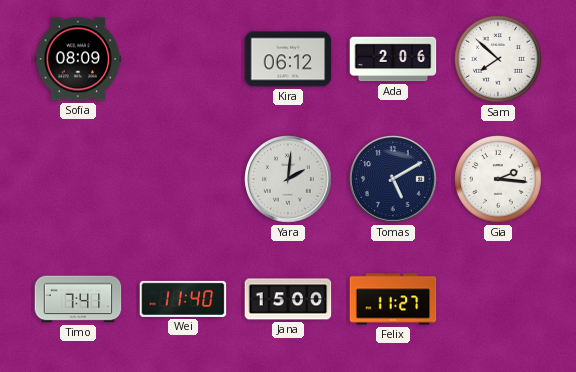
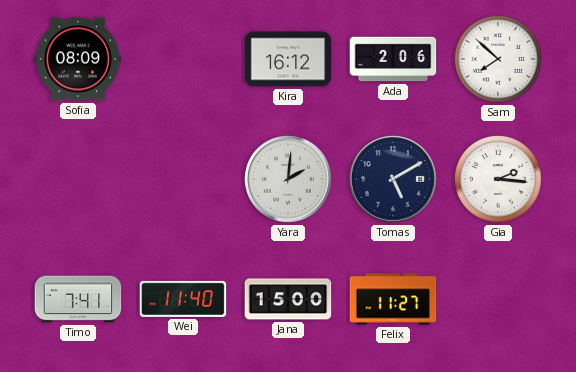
Kira: 06:12 -> 16:12 (288, 59)
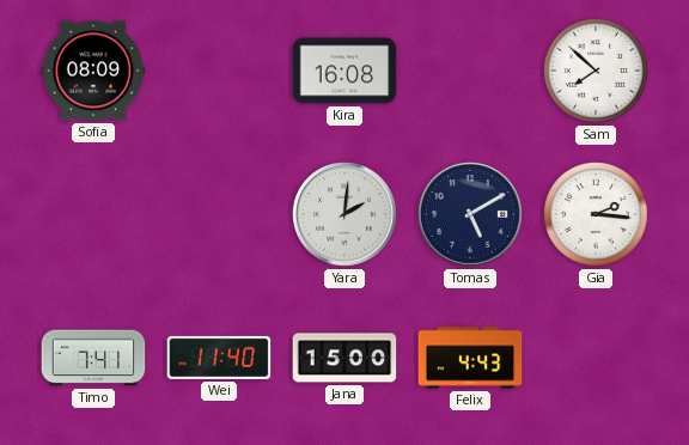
Kira: 16:12 -> 16:08 (344, 71)
Ada: 2:06 -> none (393, 59)
Felix: 11:27 -> 4:43 (470, 358)
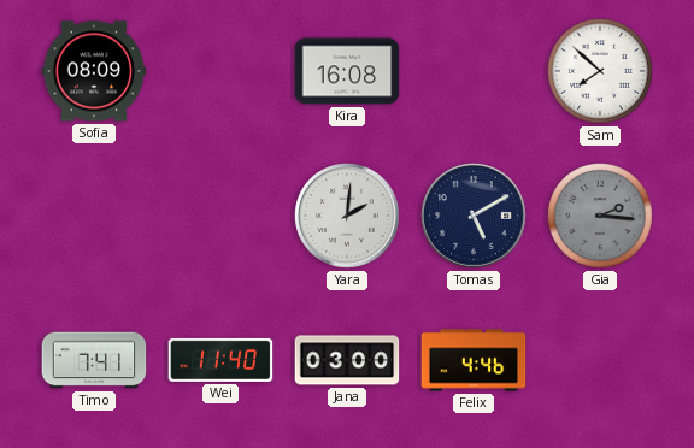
Gia dial: white -> grey (601, 217)
Jana: 15:00 -> 03:00 (347, 360)
Felix: 4:43 -> 4:46 (474, 360)
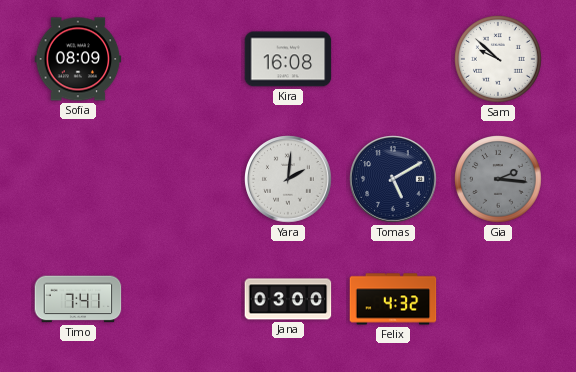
Sam: 7:52 -> 9:52 (499, 60)
Wei: 11:40 -> none (220, 360)
Felix: 4:46 -> 4:32 (393, 299)
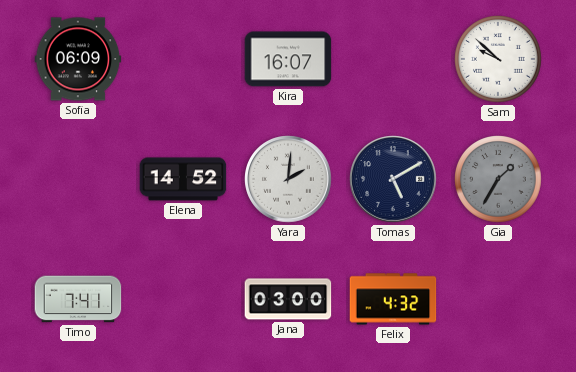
Sofia: 08:09 -> 06:09 (78, 59)
Kira: 16:08 -> 16:07 (288, 59)
Elena: none -> 14:52 (183, 179)
Gia: 2:16 -> 1:35 (499, 180)
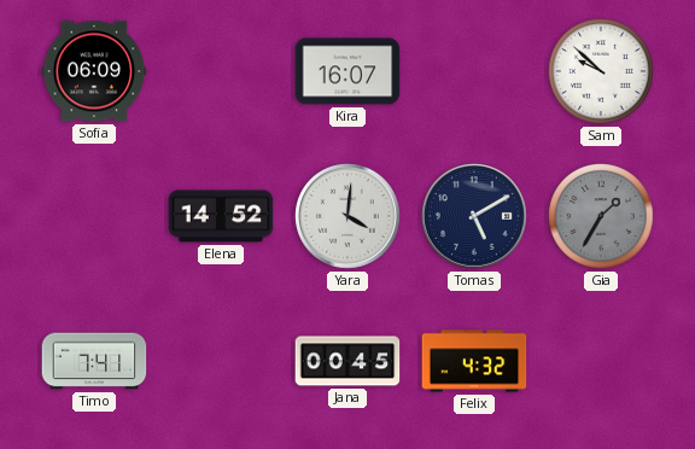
Yara: 2:01 -> 4:01 (347, 216)
Jana: 03:00 -> 00:45 (347, 361)
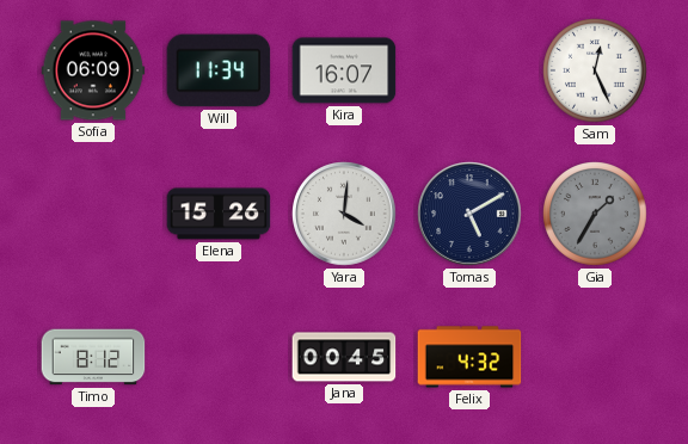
Will: none -> 11:34 (219, 70)
Sam: 9:52 -> 12:26 (596, 72)
Elena: 14:52 -> 15:26 (219, 214)
Timo: 7:41 -> 8:12 (93, 357)
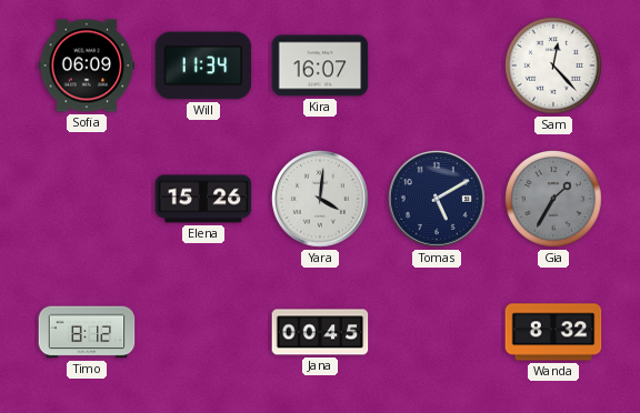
Sam: 12:26 -> 12:23 (554, 67)
Felix: 4:32 -> none (469, 357)
Wanda: none -> 8:32 (553, 332)
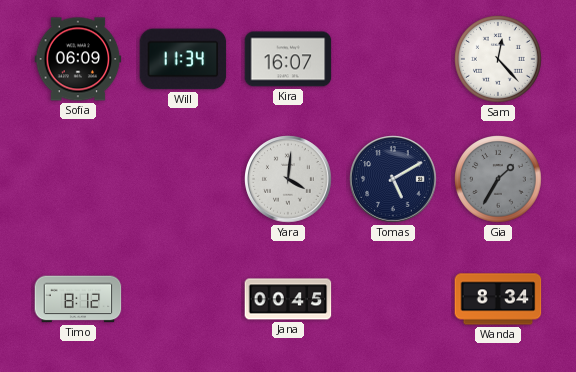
Elena: 15:26 -> none (203, 199)
Wanda: 8:32 -> 8:34 (498, 299)
